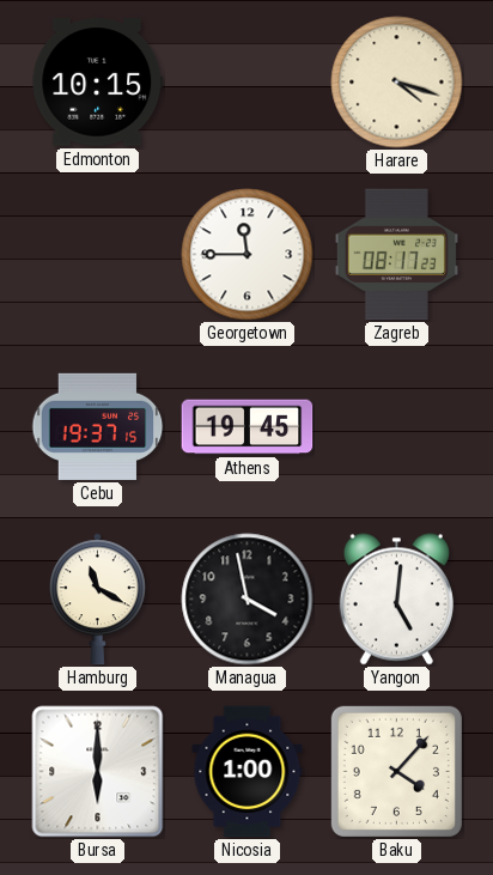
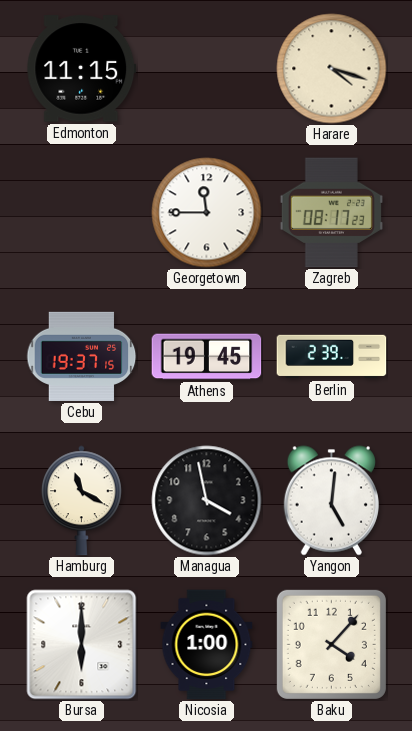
Edmonton: 10:15 -> 11:15 (82, 69)
Berlin: none -> 2:39 (332, 357)
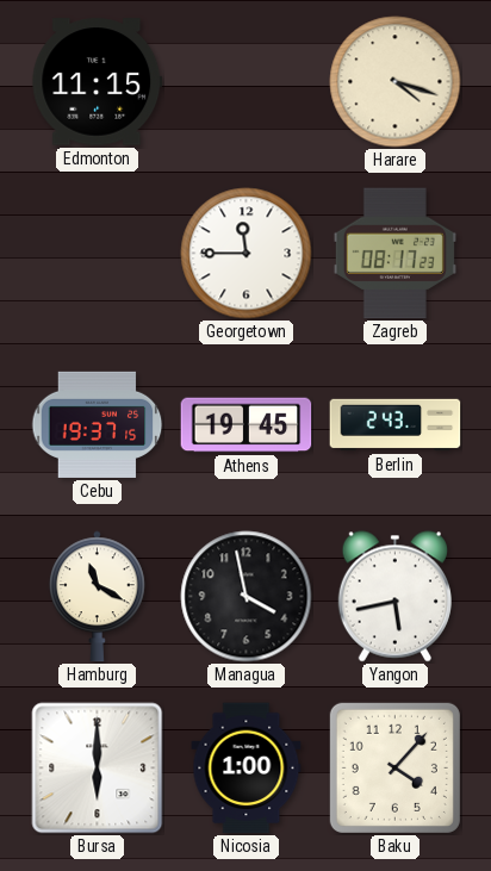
Berlin: 2:39 -> 2:43 (396, 425)
Yangon: 5:01 -> 5:43 (394, 597)
